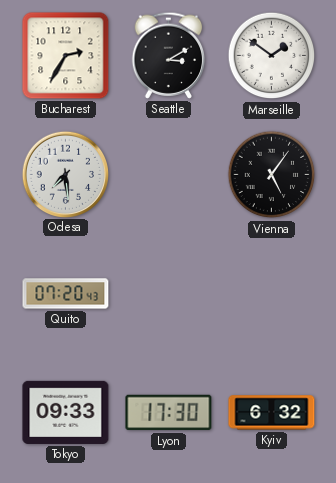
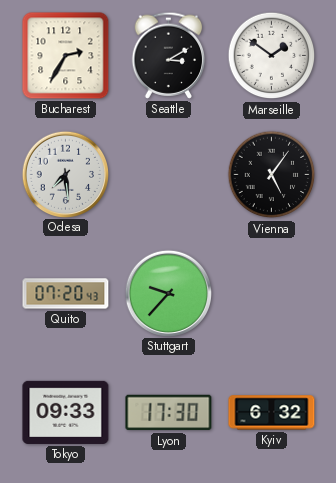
Stuttgart: none -> 9:37 (168, 293)
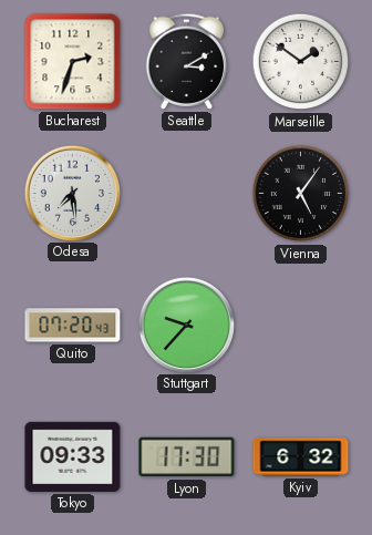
Bucharest: 2:35 -> 2:33 (73, 62)
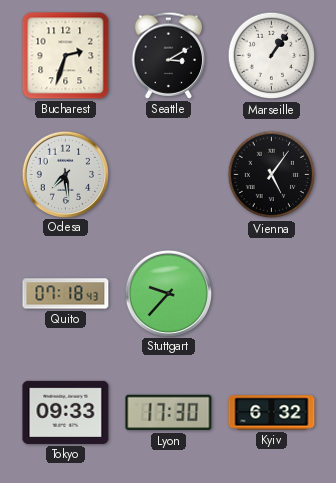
Marseille: 1:51 -> 1:06 (272, 56)
Quito: 07:20 -> 07:18 (66, 294)
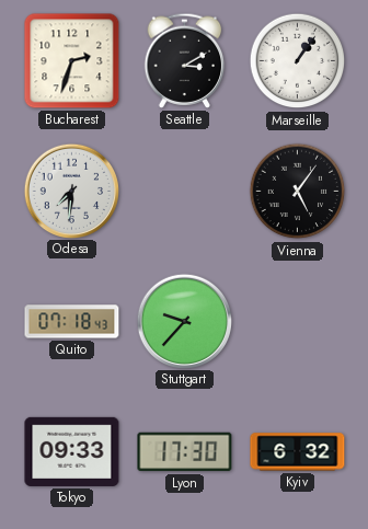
Odesa: 7:29 -> 7:31 (71, 191)
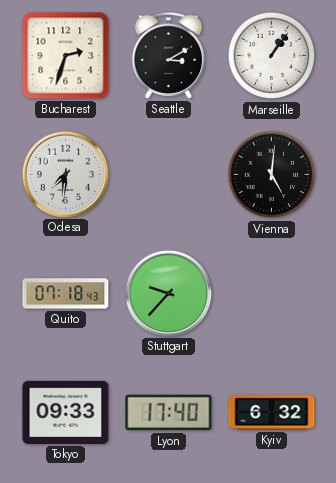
Vienna: 5:06 -> 5:01 (272, 175)
Lyon: 17:30 -> 17:40 (169, 413)
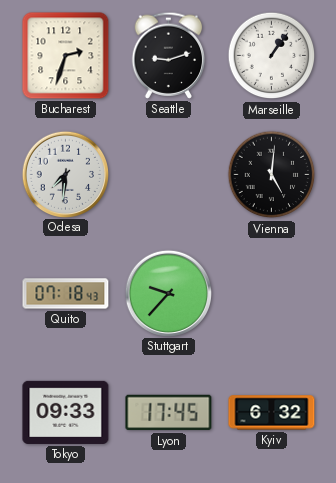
Seattle: 3:10 -> 9:12 (169, 55)
Lyon: 17:40 -> 17:45 (169, 413)
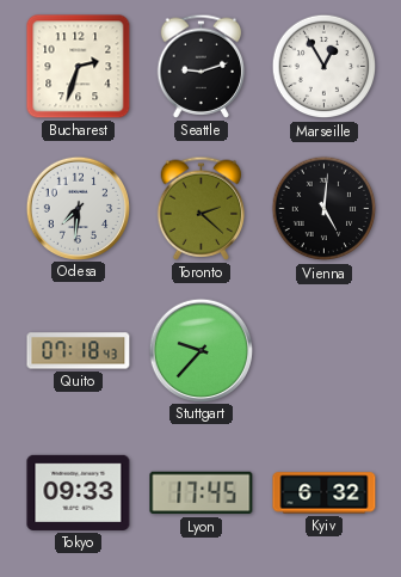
Marseille: 1:06 -> 12:55 (325, 67)
Toronto: none -> 2:22 (202, 208)
